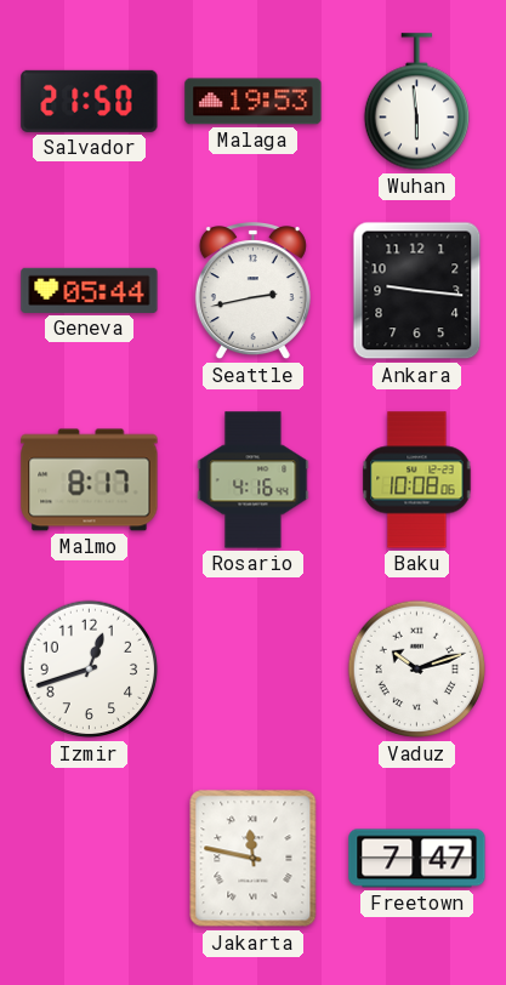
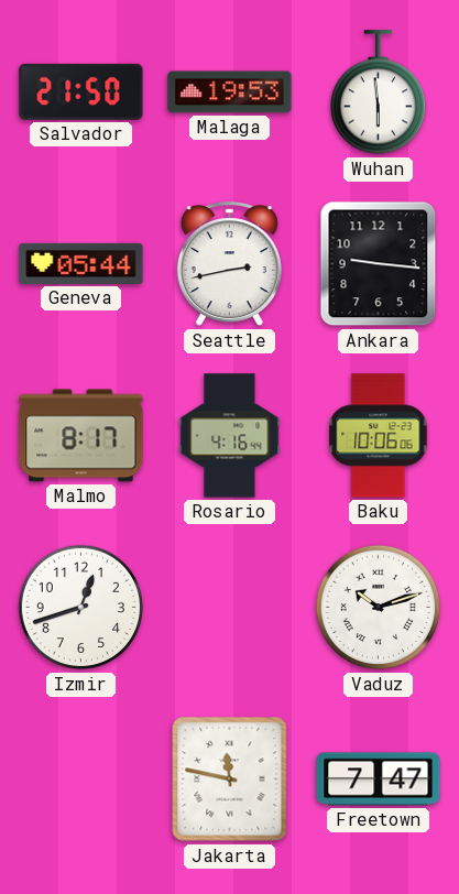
Baku: 10:08 -> 10:06 (379, 436)
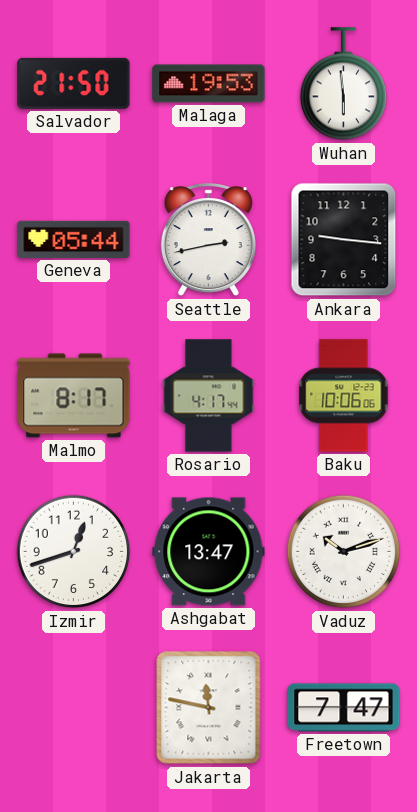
Rosario: 4:16 -> 4:17 (209, 396)
Ashgabat: none -> 13:47 (209, 552)
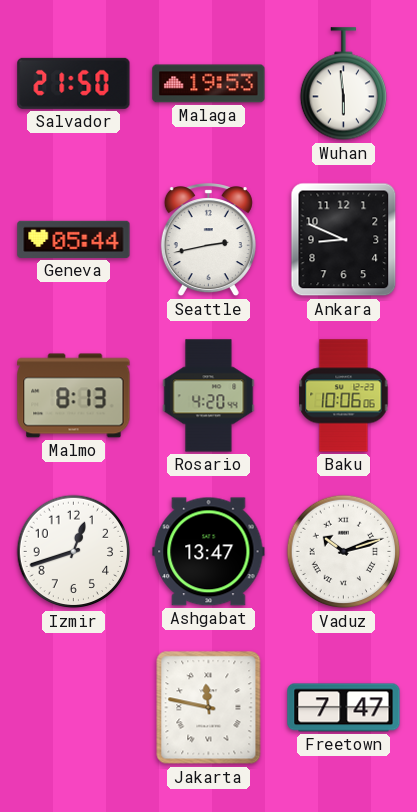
Ankara: 9:16 -> 8:49 (344, 240)
Malmo: 8:17 -> 8:13 (74, 396)
Rosario: 4:17 -> 4:20 (209, 396)
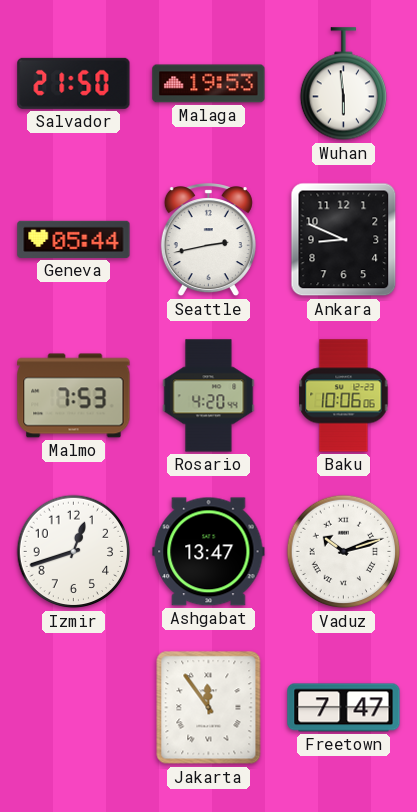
Malmo: 8:13 -> 7:53 (74, 396)
Jakarta: 11:47 -> 11:54 (209, 708)
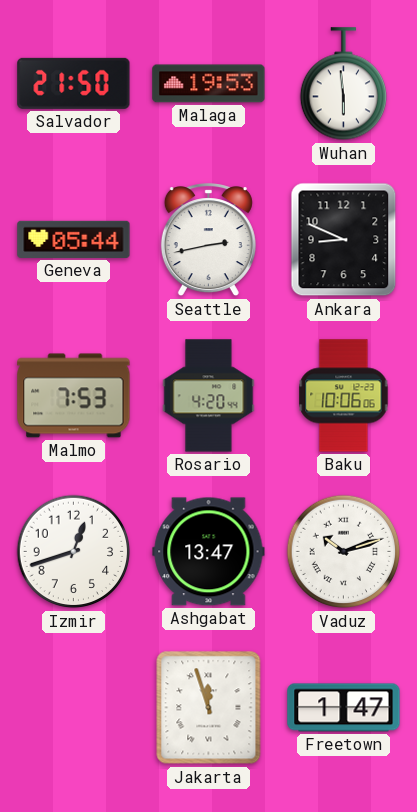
Jakarta: 11:54 -> 11:57 (209, 708)
Freetown: 7:47 -> 1:47 (344, 708)
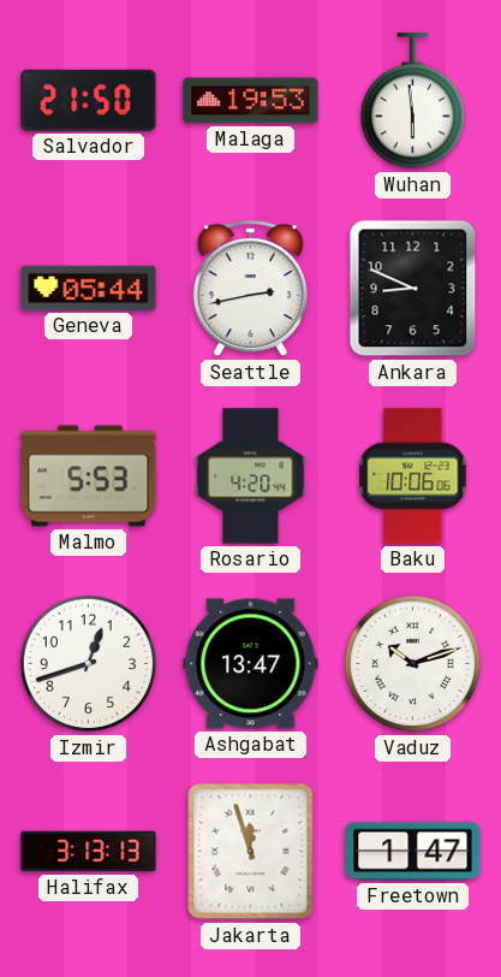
Malmo: 7:53 -> 5:53 (89, 476)
Halifax: none -> 3:13 (89, 852)
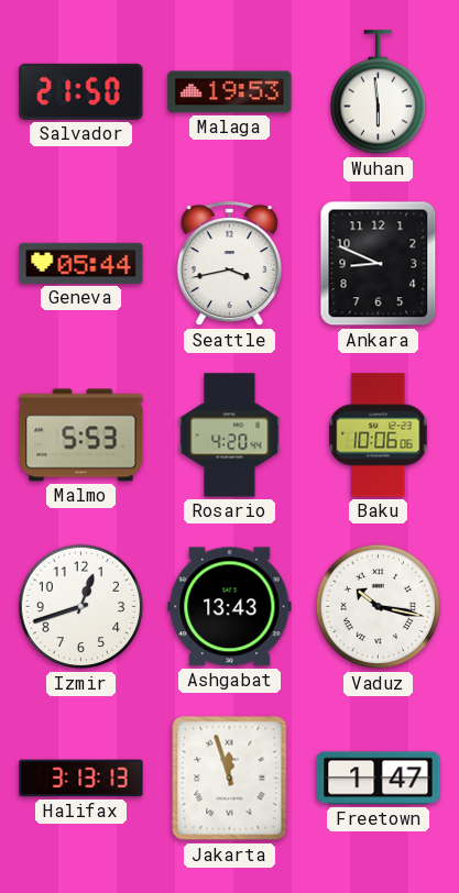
Seattle: 2:43 -> 3:43 (229, 264)
Ashgabat: 13:47 -> 13:43 (230, 607)
Vaduz: 10:12 -> 10:17 (379, 607)
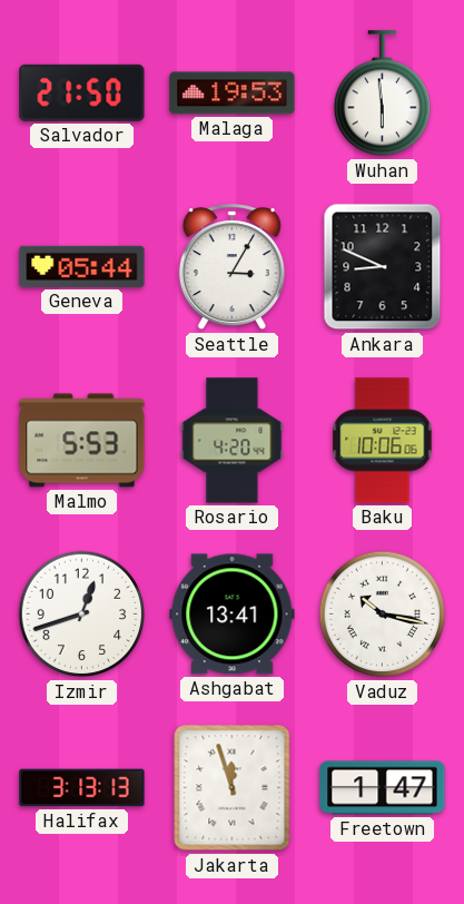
Seattle: 3:43 -> 3:05 (231, 267)
Ashgabat: 13:43 -> 13:41 (233, 615)
